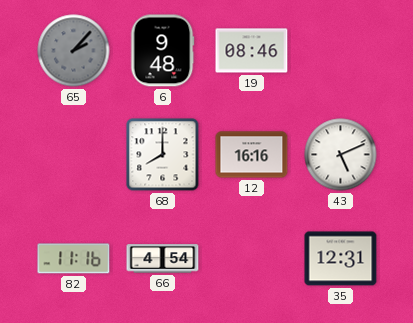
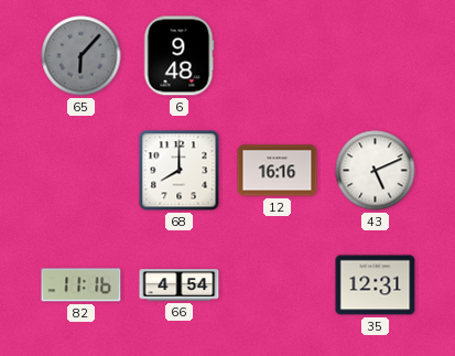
65: 2:07 -> 6:07 (82, 56)
19: 08:46 -> none (252, 51)
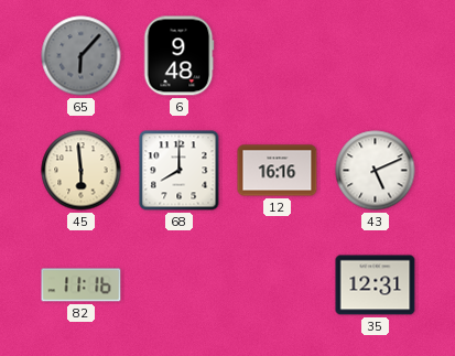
45: none -> 5:59 (82, 171)
66: 4:54 -> none (180, 285)
